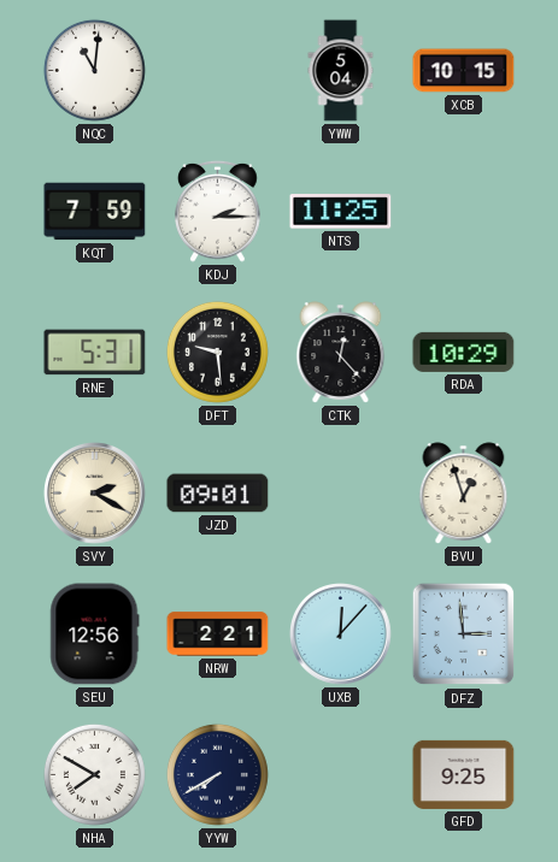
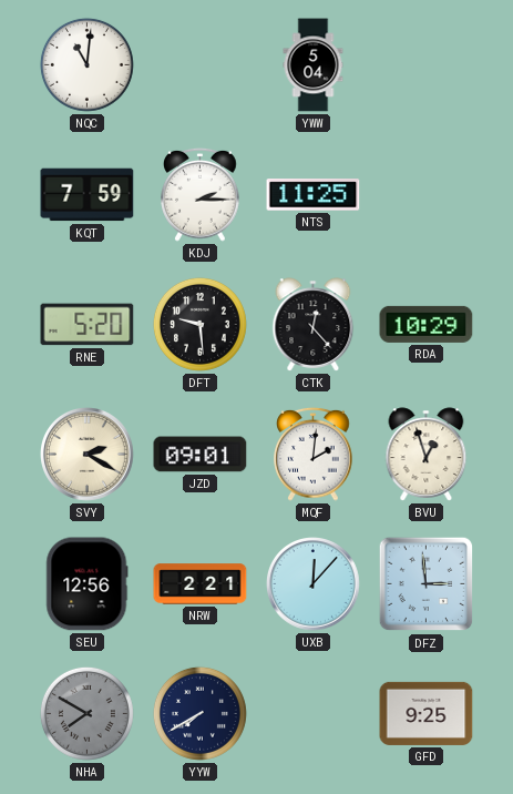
XCB: 10:15 -> none (464, 71)
RNE: 5:31 -> 5:20 (88, 325)
MQF: none -> 2:01 (314, 454)
NHA dial: white -> grey (86, 713)
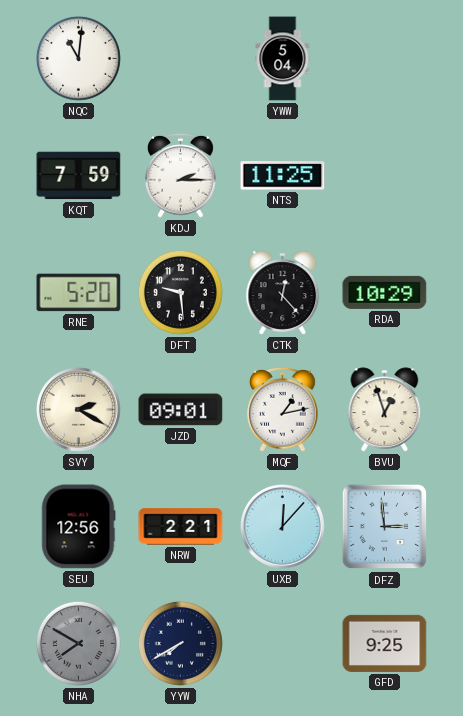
MQF: 2:01 -> 1:13 (283, 409)
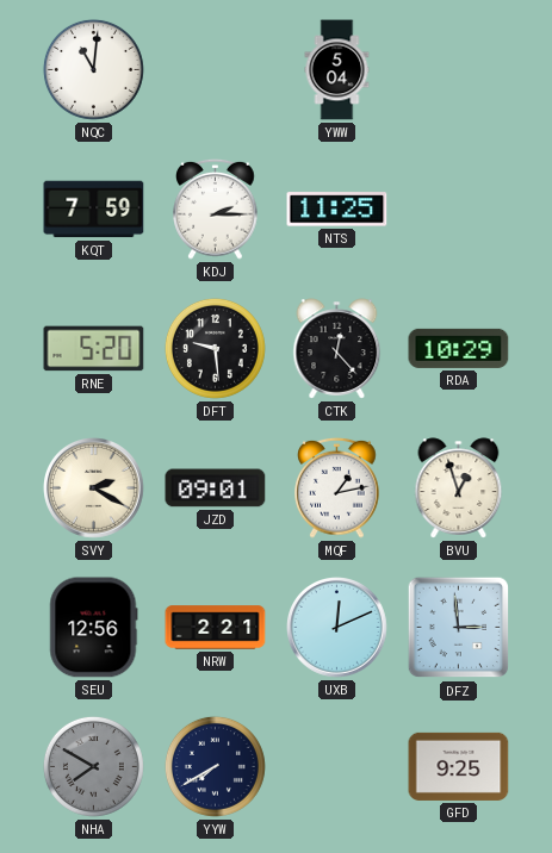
UXB: 12:07 -> 12:11 (337, 628)
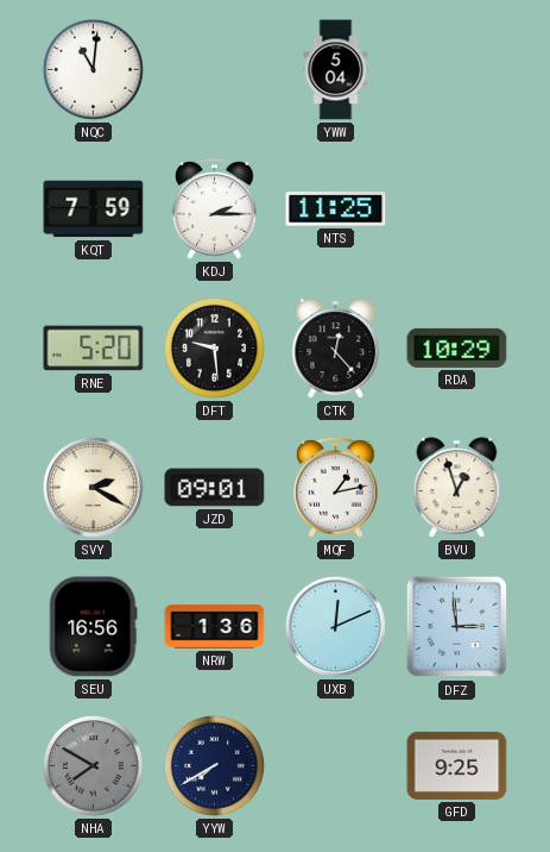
SEU: 12:56 -> 16:56 (94, 627)
NRW: 2:21 -> 1:36 (215, 627)
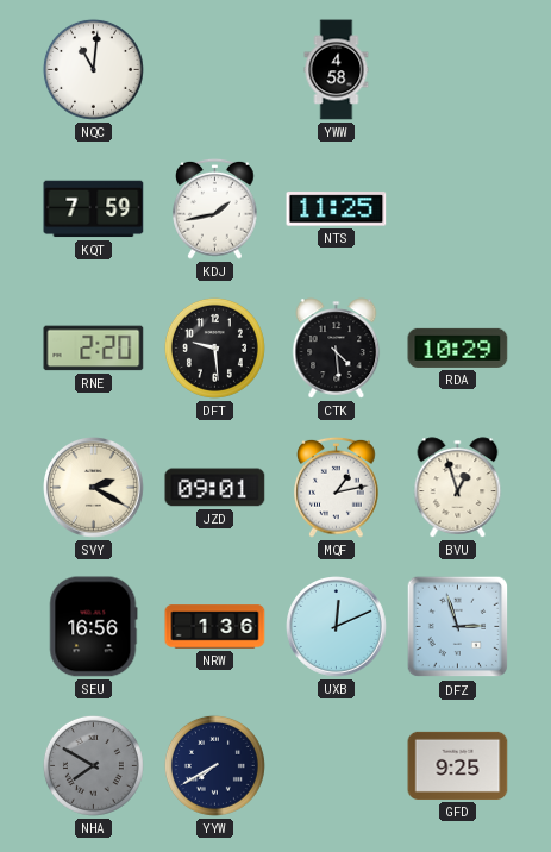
YWW: 5:04 -> 4:58 (337, 70)
KDJ: 2:15 -> 1:43 (215, 208)
RNE: 5:20 -> 2:20 (94, 349)
CTK: 12:23 -> 4:29 (337, 349)
DFZ: 2:59 -> 2:57 (458, 627)
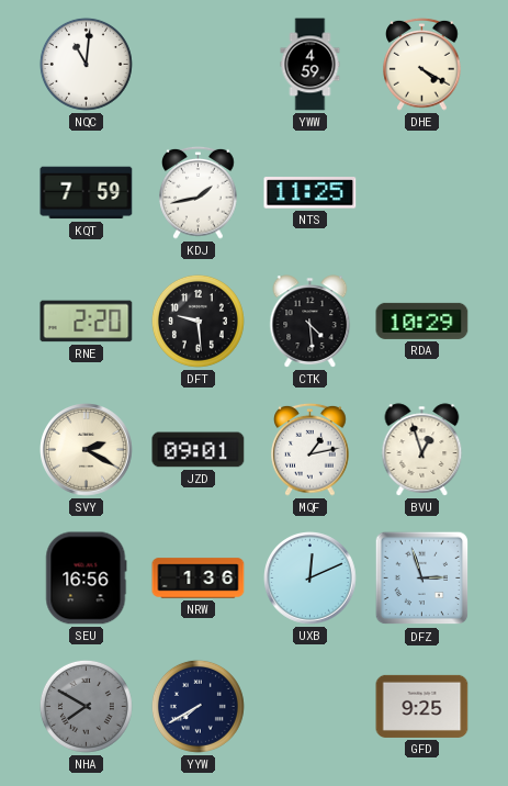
YWW: 4:58 -> 4:59 (311, 65)
DHE: none -> 4:20 (422, 64)
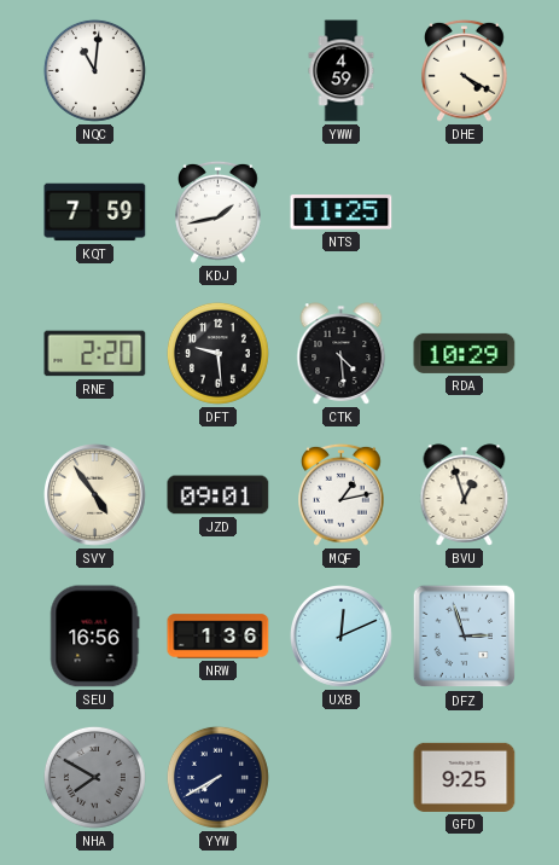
SVY: 2:20 -> 4:54 (95, 495)
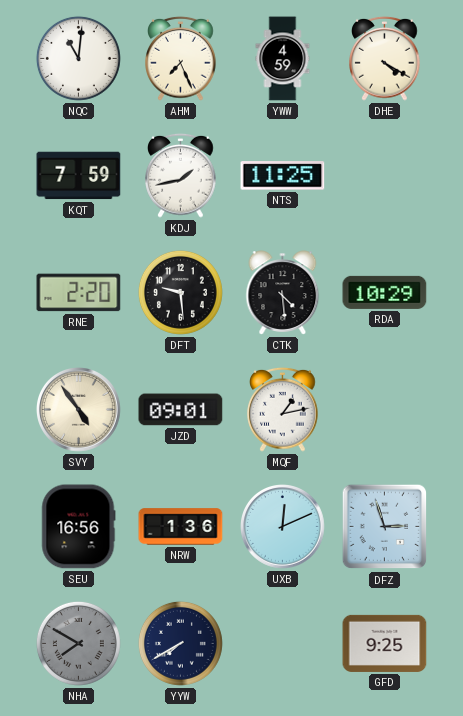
AHM: none -> 7:26 (181, 58)
BVU: 12:57 -> none (465, 495)
